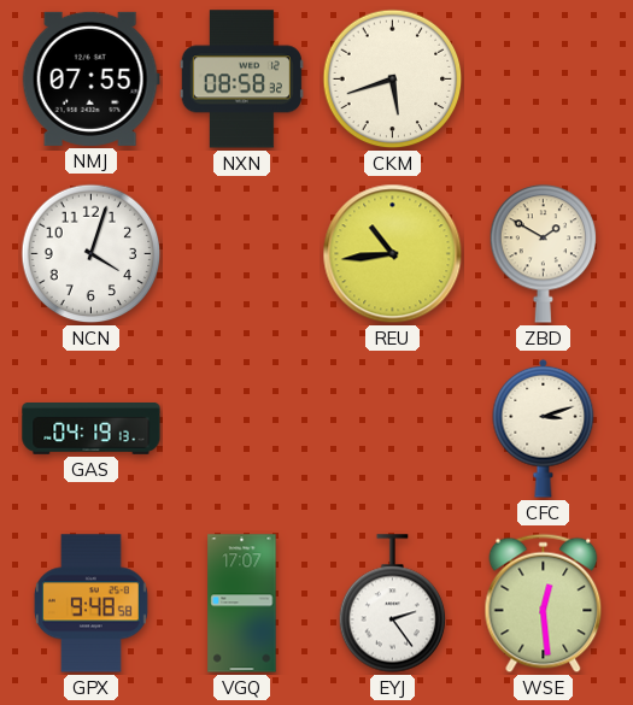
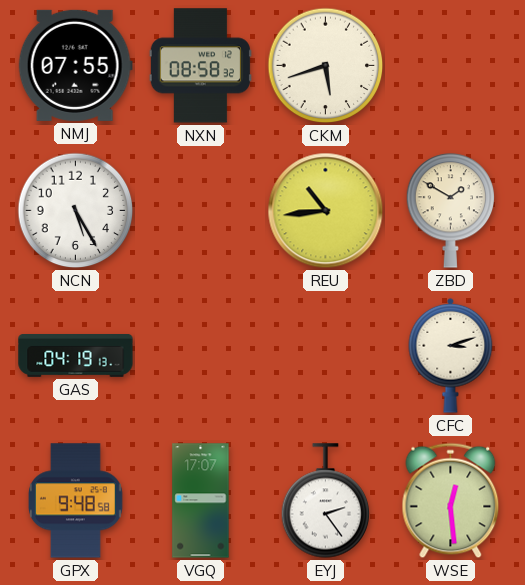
NCN: 4:03 -> 5:25 (76, 211)
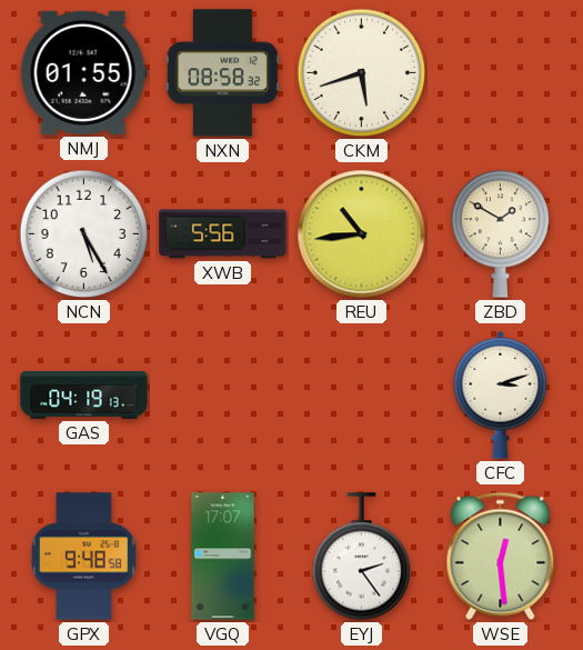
NMJ: 07:55 -> 01:55 (83, 72)
XWB: none -> 5:56 (223, 234)
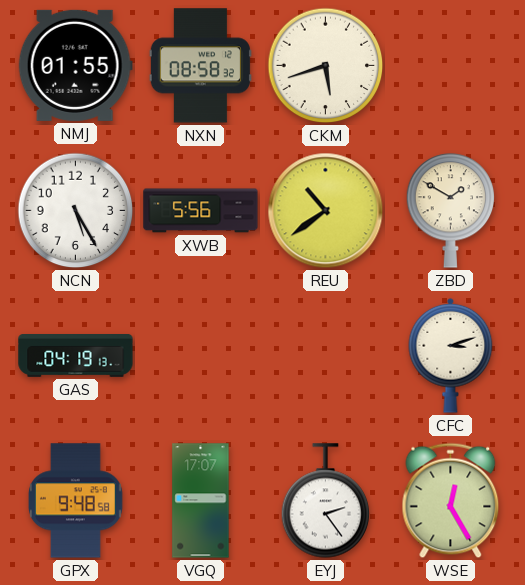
REU: 10:44 -> 10:39 (326, 211)
WSE: 12:29 -> 12:25 (451, 501)
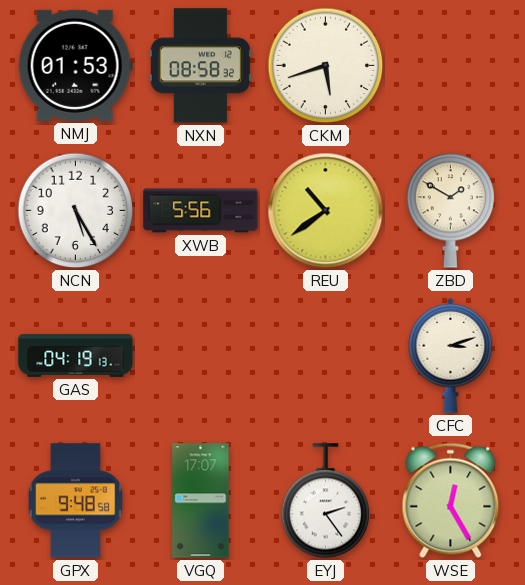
NMJ: 01:55 -> 01:53 (75, 65)
